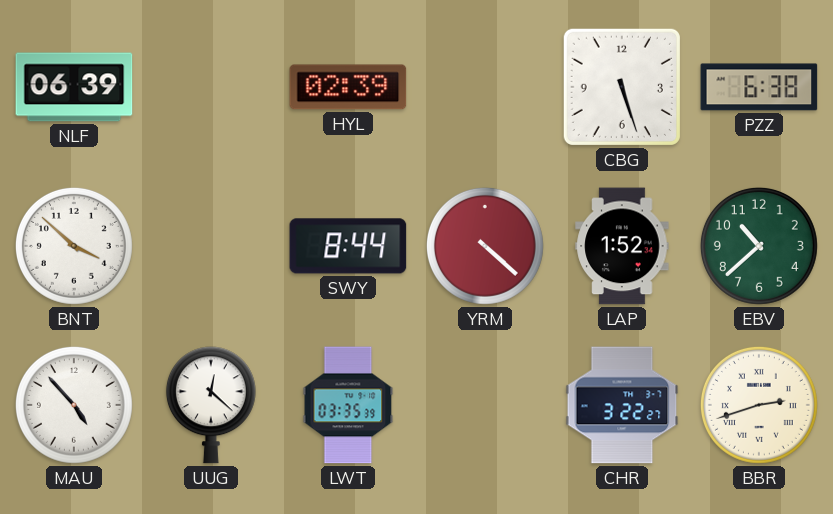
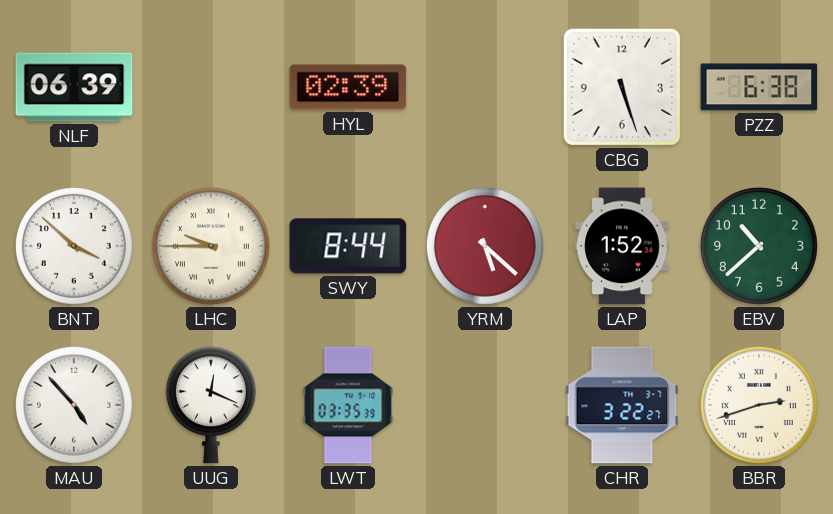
LHC: none -> 9:45 (211, 246)
YRM: 4:22 -> 5:22 (485, 246)
UUG: 12:22 -> 12:19 (211, 405)
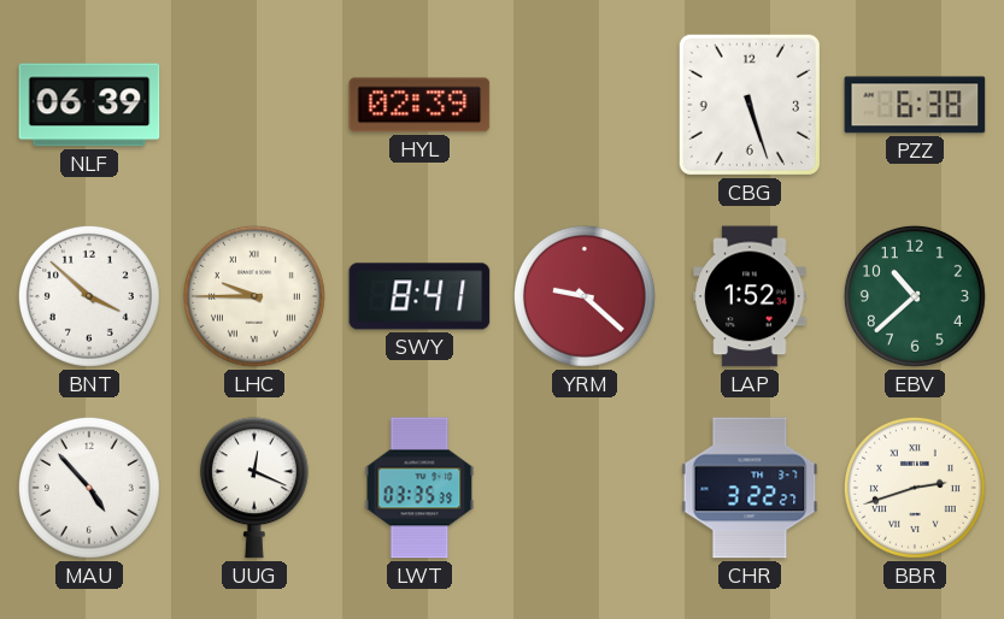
SWY: 8:44 -> 8:41 (419, 296)
YRM: 5:22 -> 9:22 (585, 296)
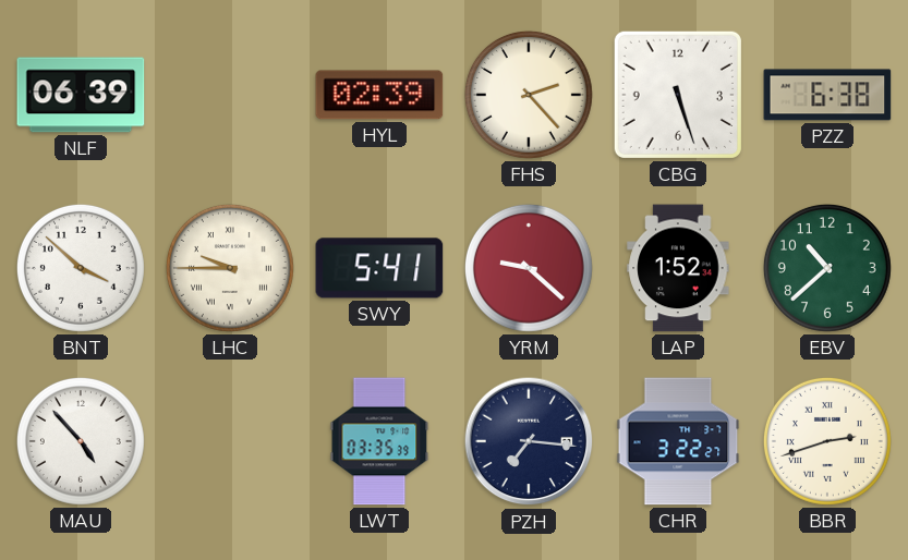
FHS: none -> 2:23 (529, 95)
SWY: 8:41 -> 5:41 (379, 268)
UUG: 12:19 -> none (254, 488)
PZH: none -> 7:16 (529, 441)
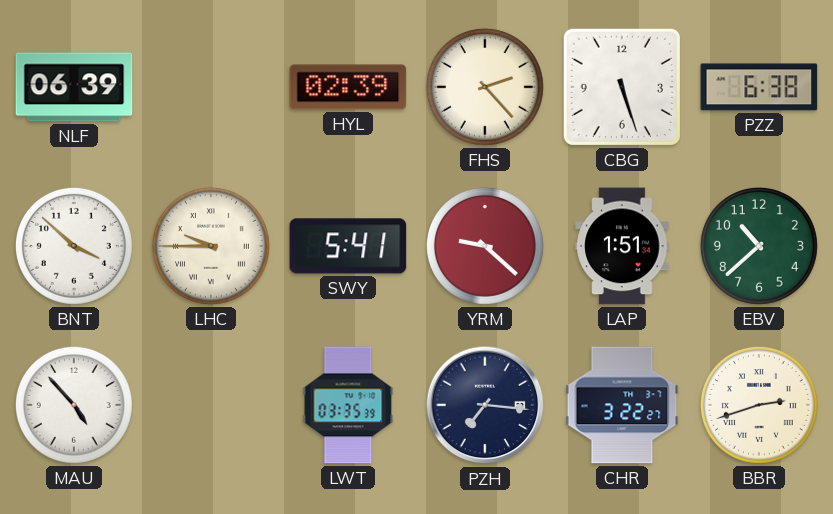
LAP: 1:52 -> 1:51 (622, 246)
